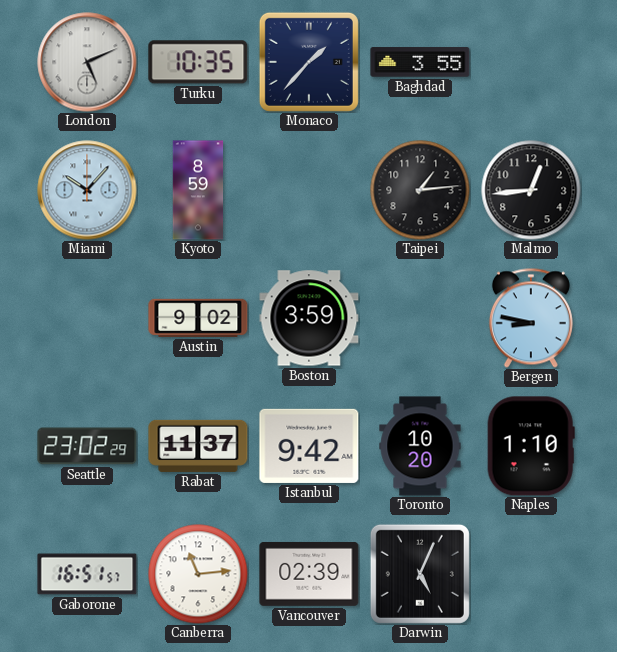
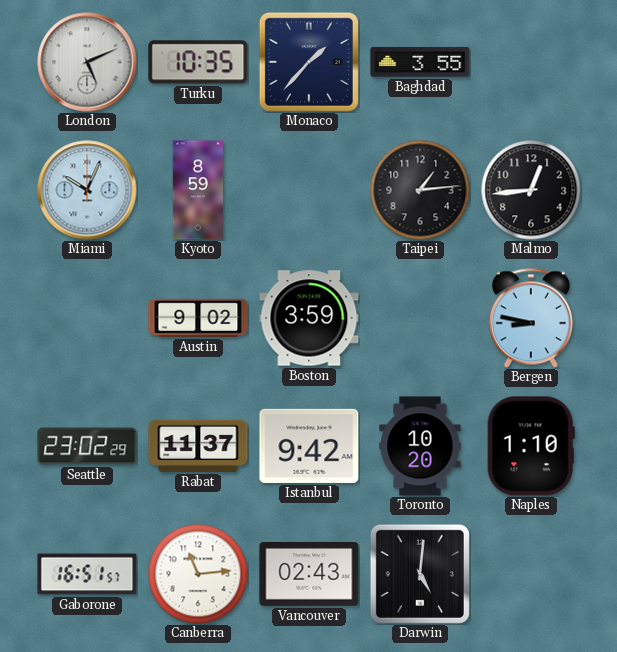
Miami: 10:07 -> 10:04 (87, 190)
Vancouver: 02:39 -> 02:43 (309, 574)
Darwin: 5:04 -> 5:01 (420, 574)
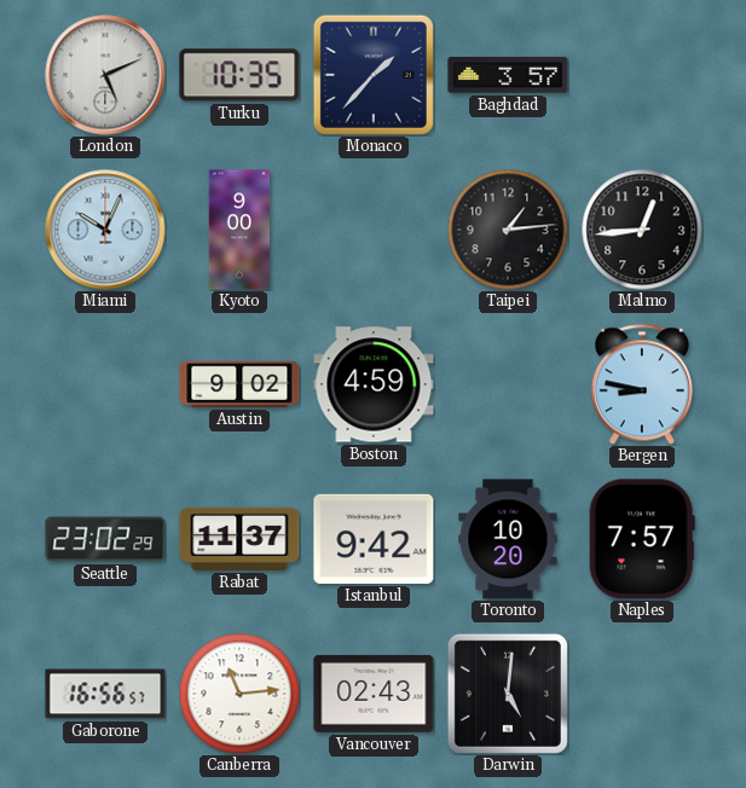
Baghdad: 3:55 -> 3:57 (508, 75)
Kyoto: 8:59 -> 9:00 (239, 230)
Boston: 3:59 -> 4:59 (374, 384)
Naples: 1:10 -> 7:57 (642, 539)
Gaborone: 16:51 -> 16:56 (105, 694)
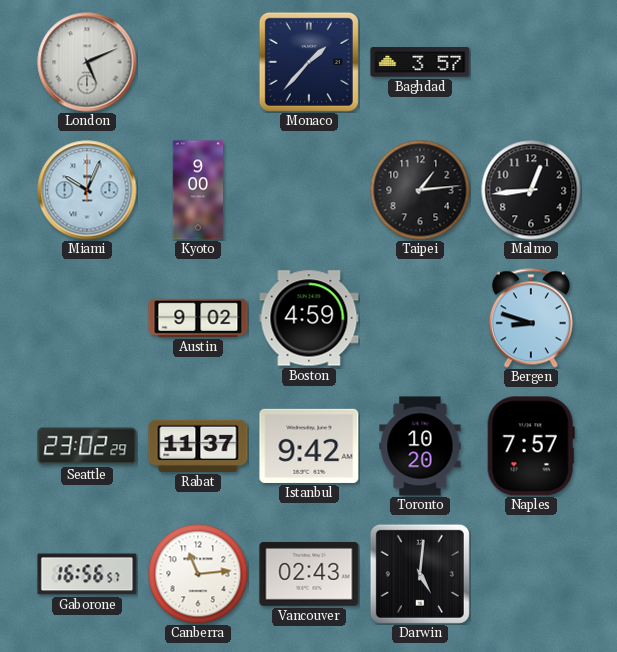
Turku: 10:35 -> none (239, 75)
Bergen: 8:47 -> 8:48 (531, 318)
